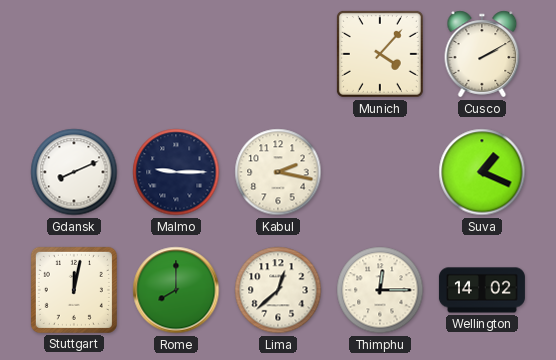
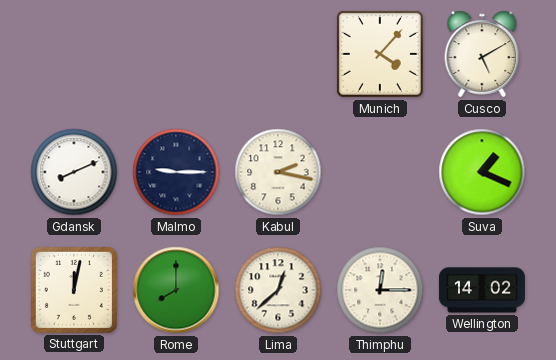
Cusco: 2:10 -> 5:10 (482, 54)
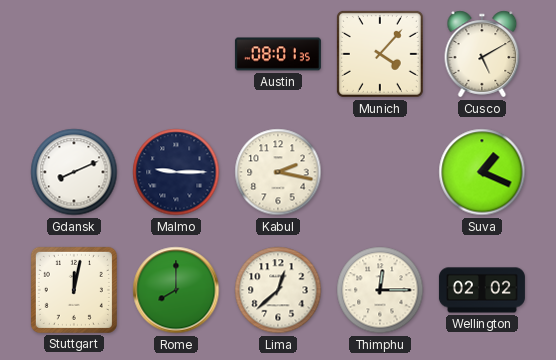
Austin: none -> 08:01 (278, 54)
Wellington: 14:02 -> 02:02 (482, 290)
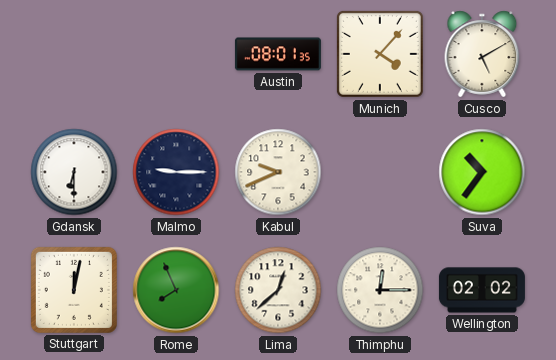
Gdansk: 8:11 -> 6:30 (74, 172)
Kabul: 2:17 -> 9:41 (278, 172)
Suva: 1:19 -> 10:36 (482, 172)
Rome: 8:00 -> 7:56 (176, 290)
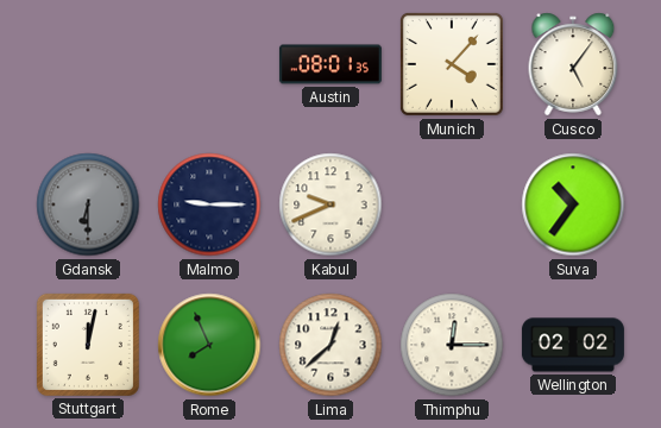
Cusco: 5:10 -> 5:06 (573, 64)
Gdansk dial: white -> grey (88, 204)
